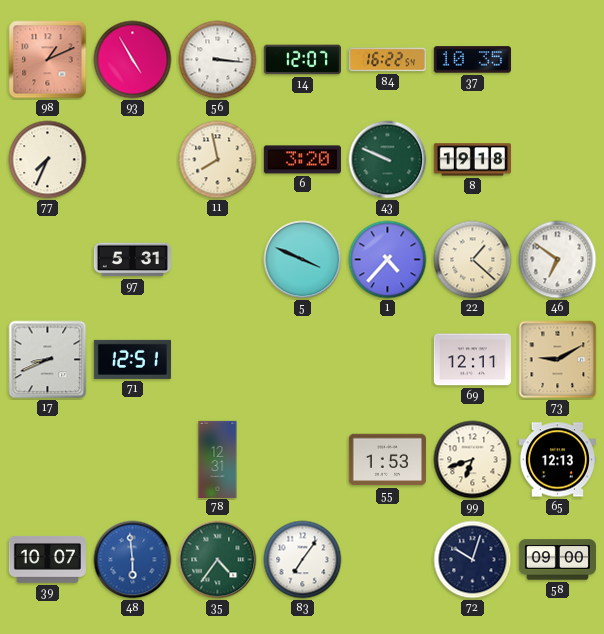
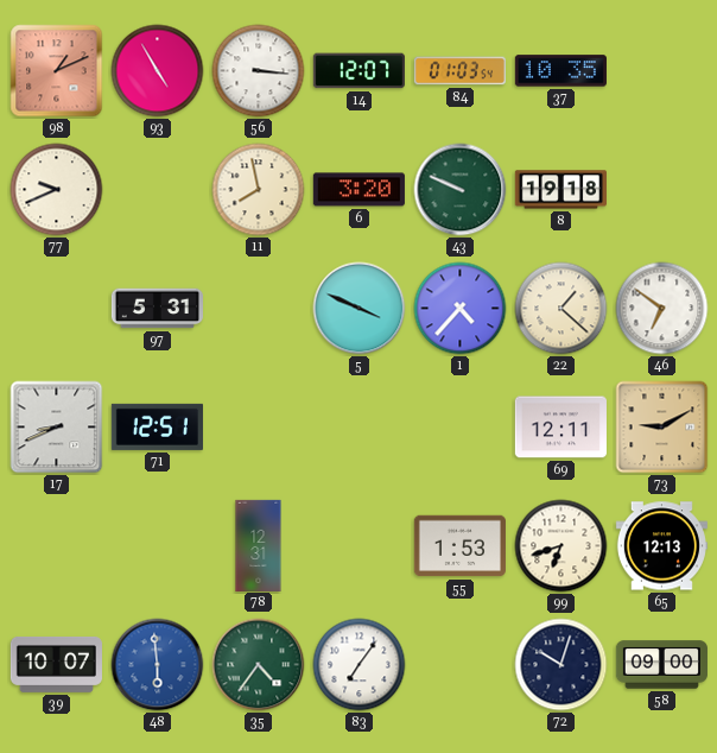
84: 16:22 -> 01:03 (459, 71)
77: 7:34 -> 9:41 (57, 190)
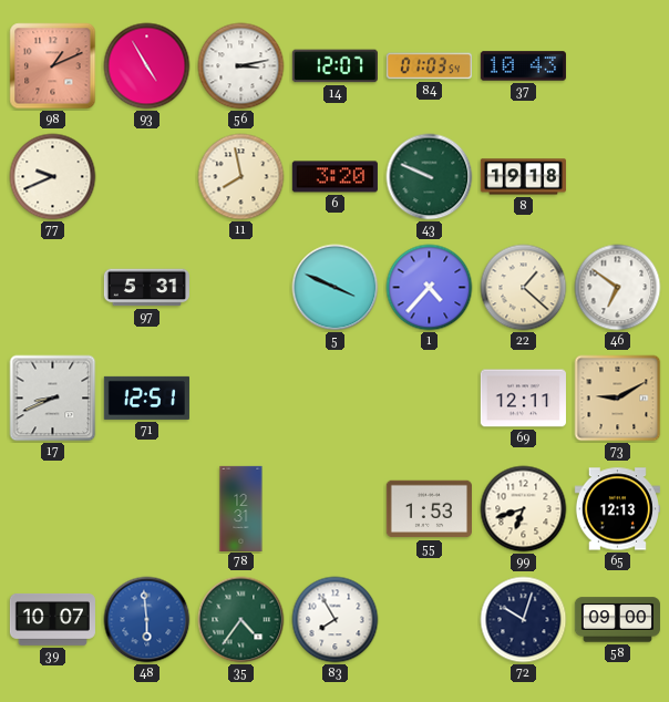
56: 3:16 -> 3:13 (241, 66)
37: 10:35 -> 10:43 (523, 66)
83: 7:06 -> 7:55 (336, 620)
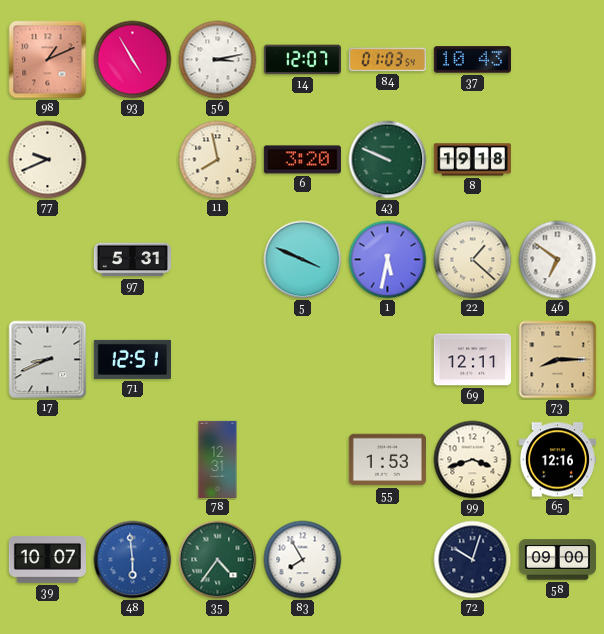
1: 4:37 -> 5:32 (388, 260)
73: 9:10 -> 8:15 (558, 360)
99: 6:42 -> 3:42 (473, 460)
65: 12:13 -> 12:16 (557, 460)
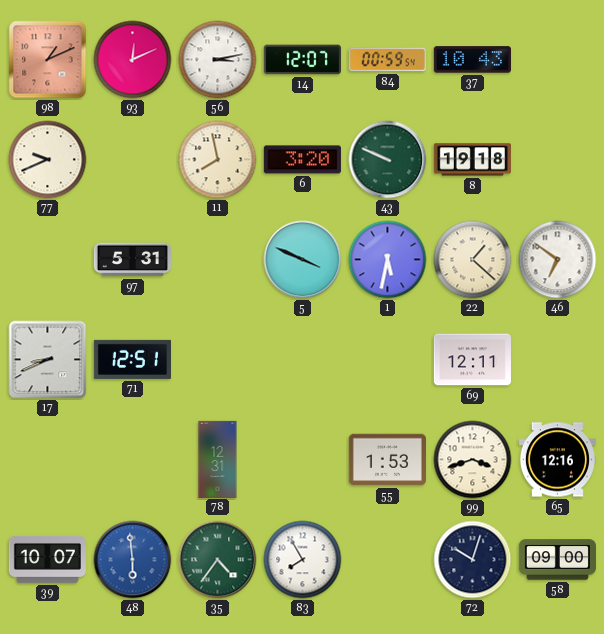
93: 4:55 -> 12:11 (133, 60)
84: 01:03 -> 00:59 (387, 60)
73: 8:15 -> none (558, 360)
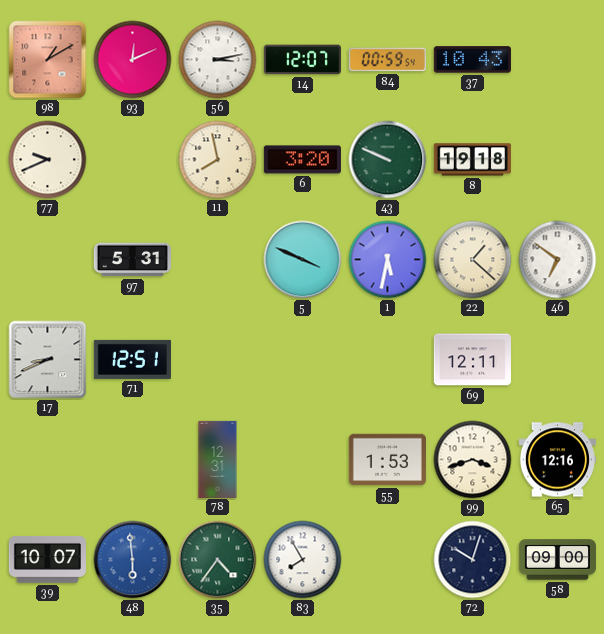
98: 1:11 -> 1:10 (48, 60)
